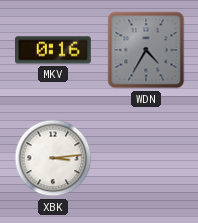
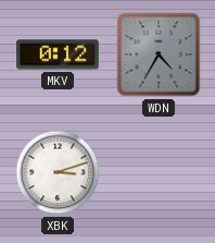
MKV: 0:16 -> 0:12 (59, 54)
XBK: 3:14 -> 3:12 (58, 172)
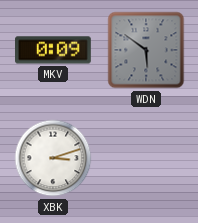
MKV: 0:12 -> 0:09 (54, 50)
WDN: 4:35 -> 5:51 (146, 50)
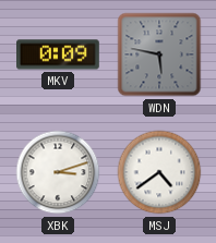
WDN: 5:51 -> 5:47 (159, 54)
MSJ: none -> 4:39 (159, 172)
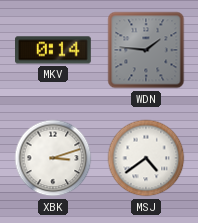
MKV: 0:09 -> 0:14 (54, 50)
WDN: 5:47 -> 1:46 (146, 50)
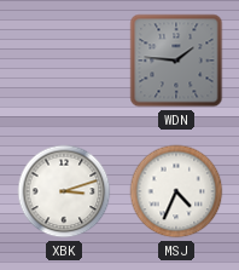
MKV: 0:14 -> none (54, 50)
MSJ: 4:39 -> 4:34 (176, 191)
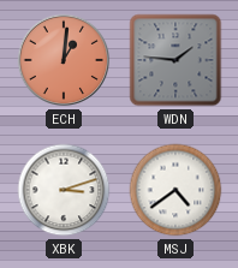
ECH: none -> 1:01 (64, 60)
MSJ: 4:34 -> 4:39 (175, 190)
